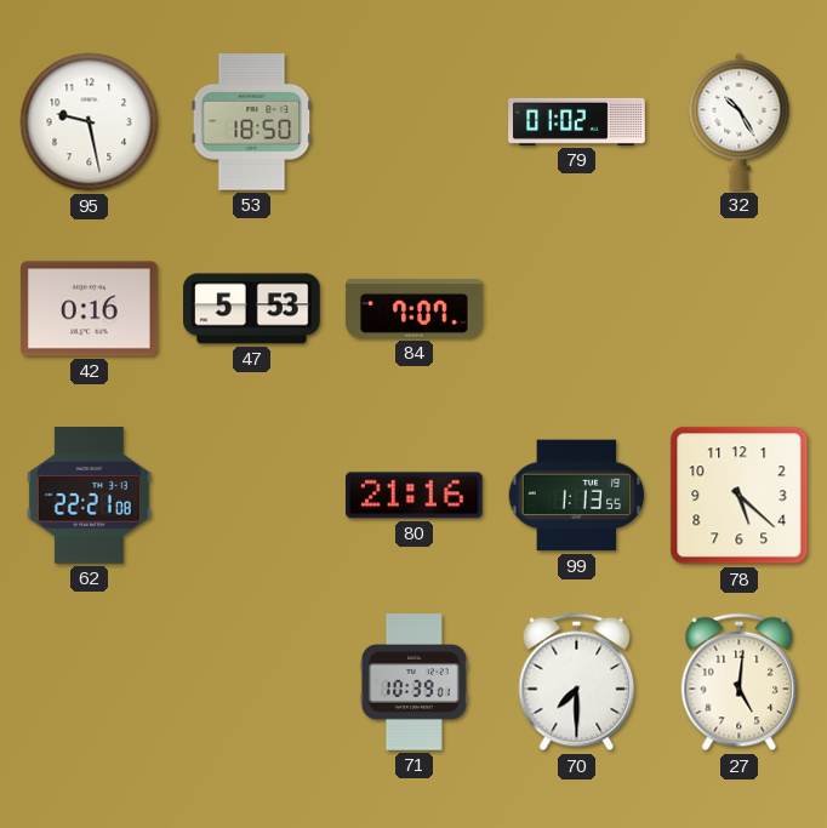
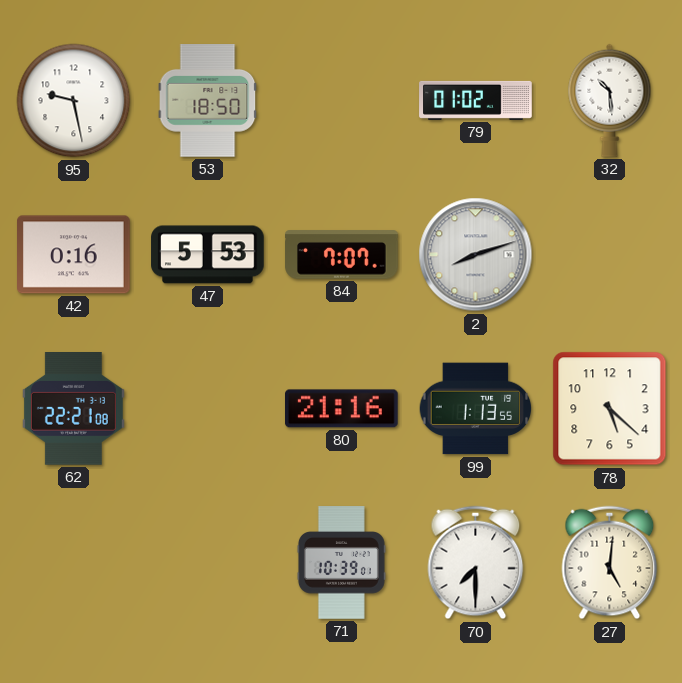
32: 10:25 -> 10:29 (610, 100)
2: none -> 8:12 (476, 255)
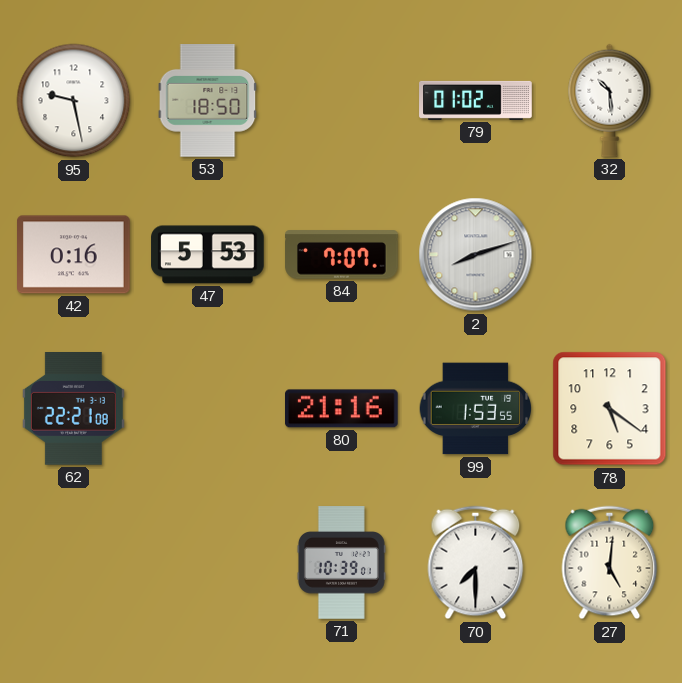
99: 1:13 -> 1:53 (476, 409)
78: 5:22 -> 5:21 (610, 409)
